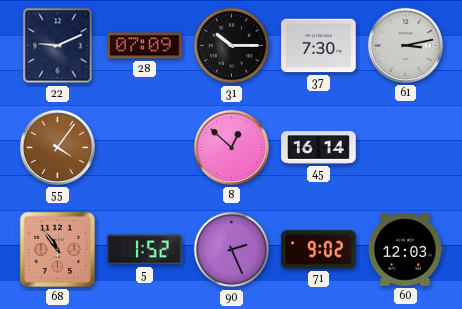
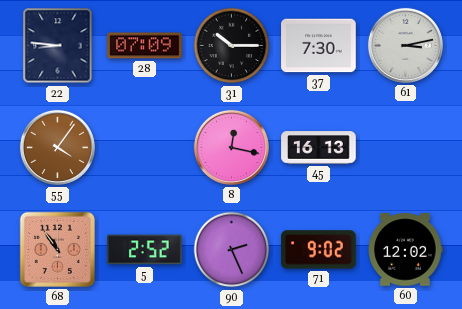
22: 9:11 -> 8:46 (58, 46)
8: 12:52 -> 12:17 (231, 147)
45: 16:14 -> 16:13 (319, 148)
5: 1:52 -> 2:52 (145, 250)
60: 12:03 -> 12:02 (405, 250)
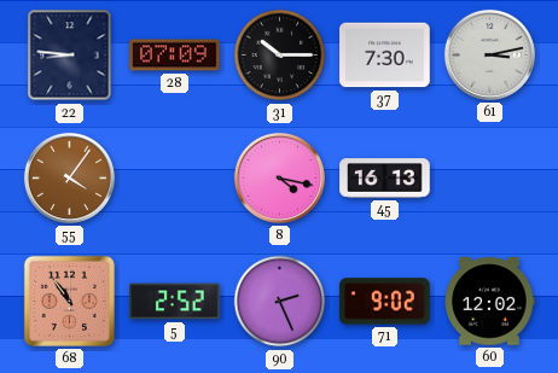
8: 12:17 -> 4:17 (279, 177)
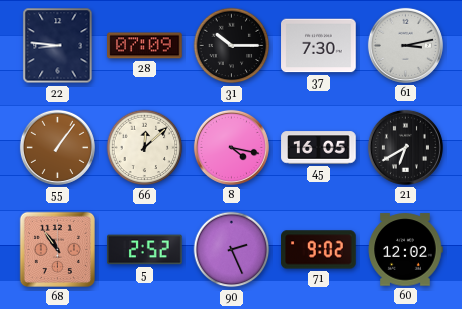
55: 4:06 -> 1:06 (57, 147)
66: none -> 12:08 (145, 148)
45: 16:13 -> 16:05 (319, 148)
21: none -> 6:40 (405, 147)
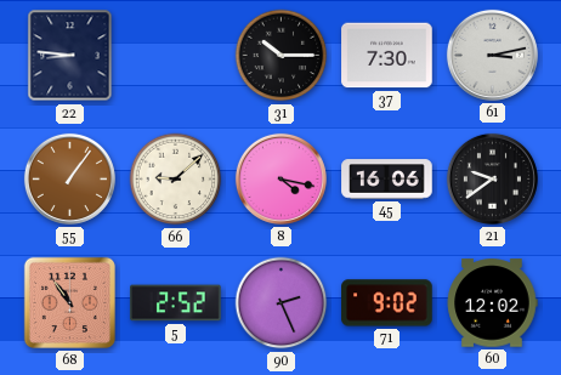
28: 07:09 -> none (145, 46)
66: 12:08 -> 9:08 (176, 180)
45: 16:05 -> 16:06 (387, 180)
21: 6:40 -> 9:39 (492, 178)
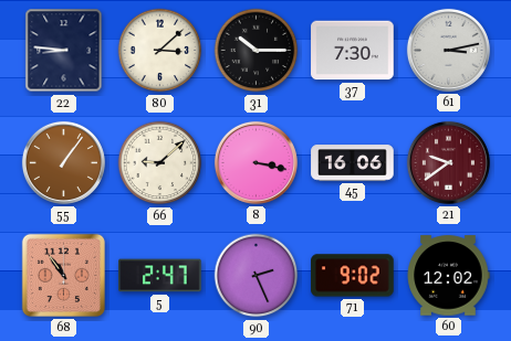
80: none -> 3:08 (160, 51)
8: 4:17 -> 3:17 (255, 162)
21 dial: black -> burgundy (448, 162)
5: 2:52 -> 2:47 (160, 276)
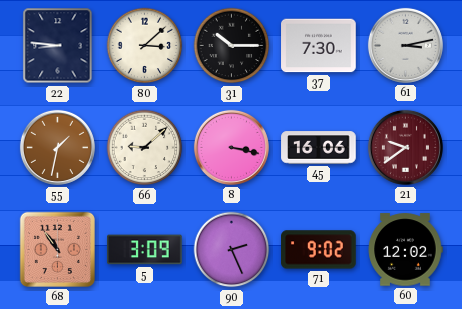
55: 1:06 -> 1:32 (57, 147)
5: 2:47 -> 3:09 (145, 250)
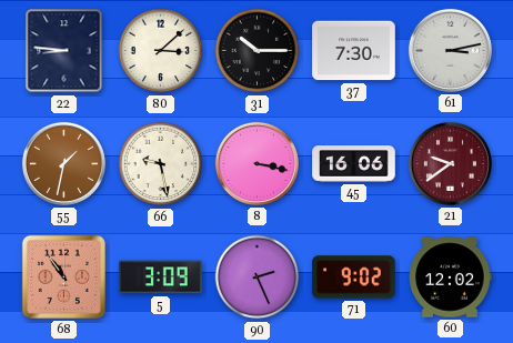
66: 9:08 -> 9:28 (161, 164)
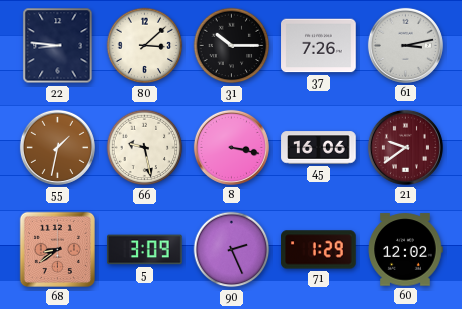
37: 7:30 -> 7:26 (319, 46)
68: 10:54 -> 8:39 (57, 249)
71: 9:02 -> 1:29 (319, 250)
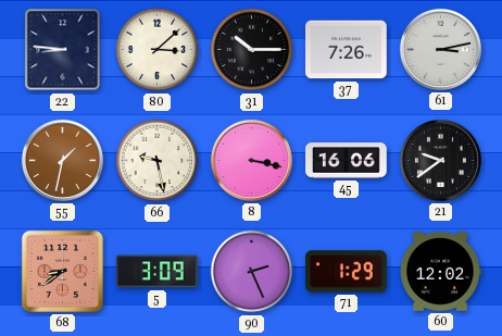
21 dial: burgundy -> black (440, 160)
